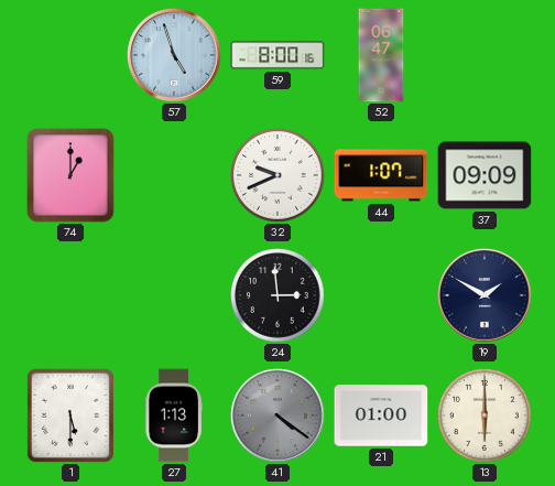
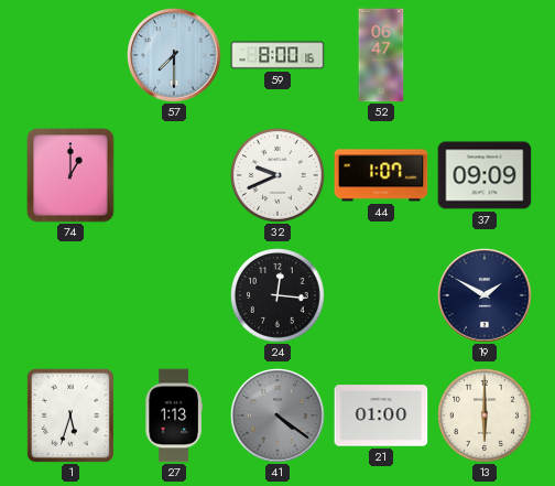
57: 4:57 -> 7:30 (174, 55)
24: 2:59 -> 12:16 (279, 296)
1: 5:30 -> 5:33 (70, 415)
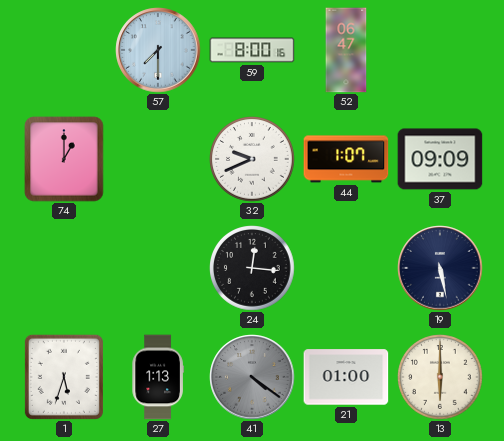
19: 1:50 -> 5:28 (440, 268)
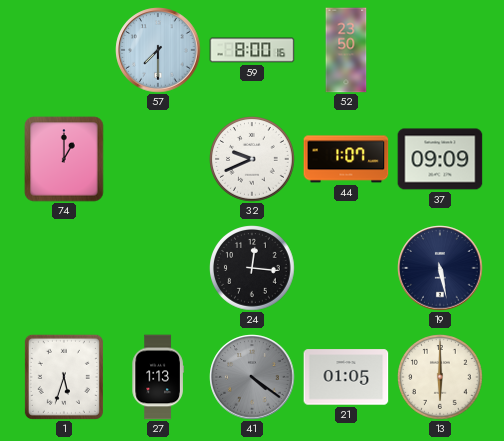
52: 06:47 -> 23:50 (346, 50)
21: 01:00 -> 01:05 (346, 377)
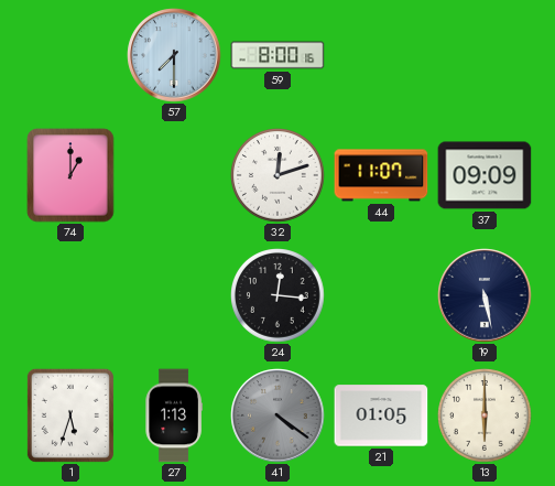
52: 23:50 -> none (346, 50)
32: 9:41 -> 12:12 (279, 176)
44: 1:07 -> 11:07 (381, 175)
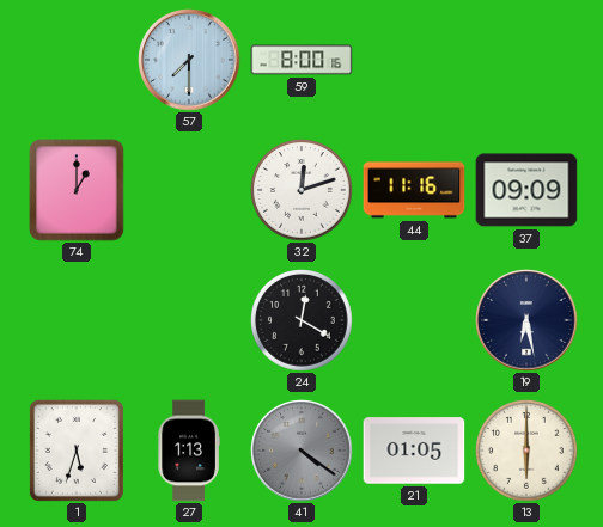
44: 11:07 -> 11:16 (414, 190)
24: 12:16 -> 12:20 (303, 321)
19: 5:28 -> 6:28 (526, 320)
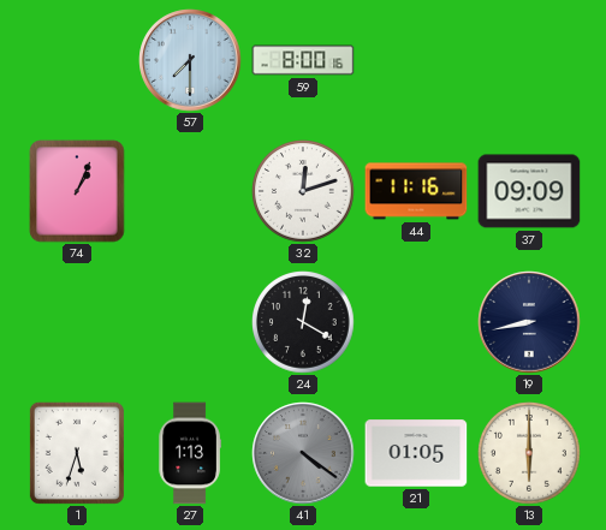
74: 1:00 -> 1:04 (77, 191)
19: 6:28 -> 8:43 (529, 322)
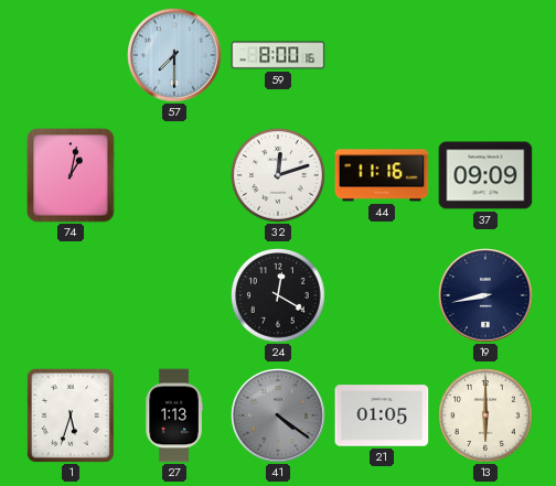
74: 1:04 -> 1:02 (71, 175)
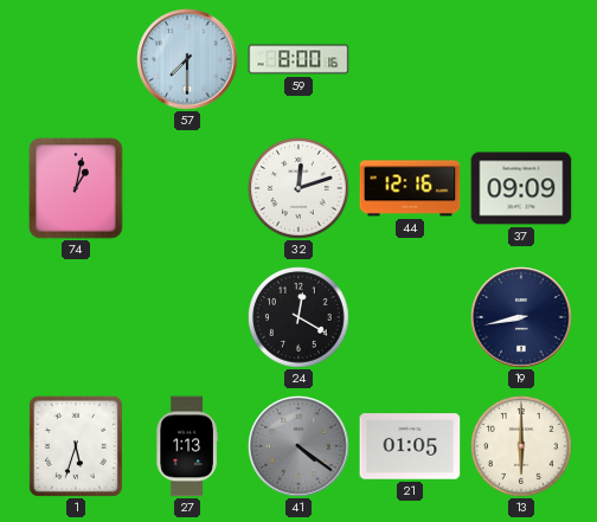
44: 11:16 -> 12:16 (410, 188)
